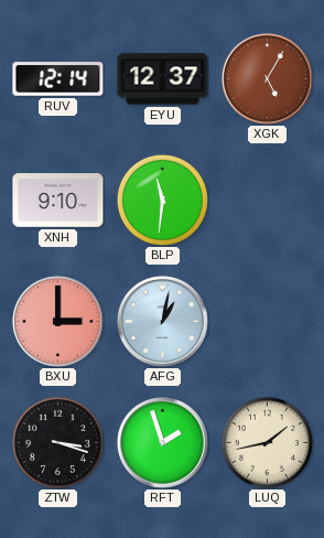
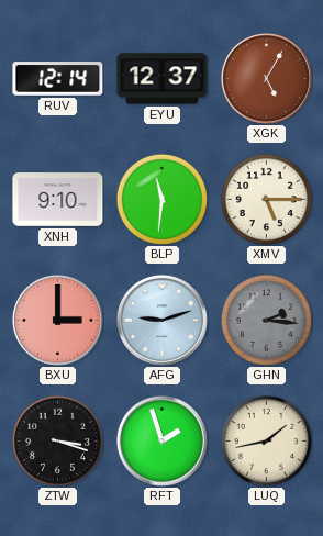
XMV: none -> 5:15 (266, 199)
AFG: 1:02 -> 9:12 (161, 320)
GHN: none -> 2:16 (266, 320)
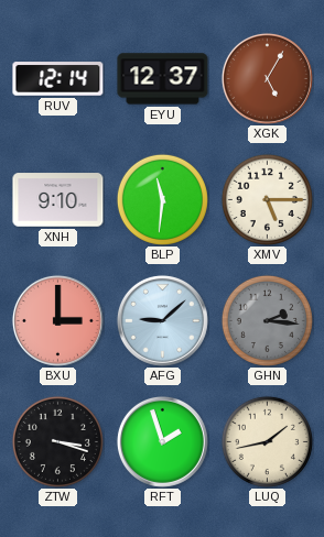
AFG: 9:12 -> 9:08 (162, 320)
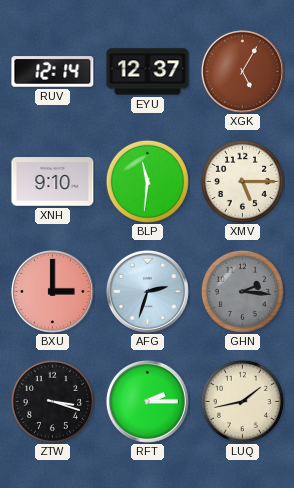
AFG: 9:08 -> 2:33 (147, 291)
RFT: 1:57 -> 2:15 (147, 401)
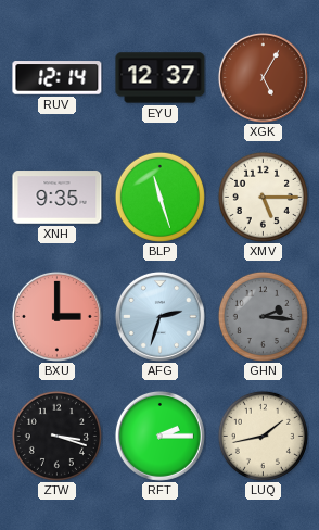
XNH: 9:10 -> 9:35 (58, 198)
BLP: 11:31 -> 11:27 (159, 197)
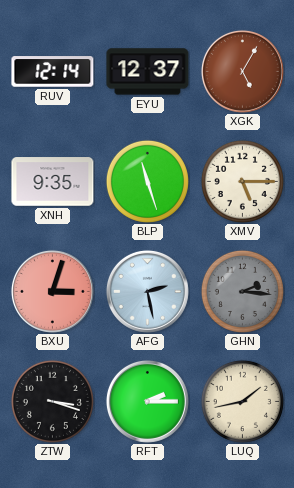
BXU: 3:00 -> 3:03 (52, 291)
AFG: 2:33 -> 2:28 (147, 291)
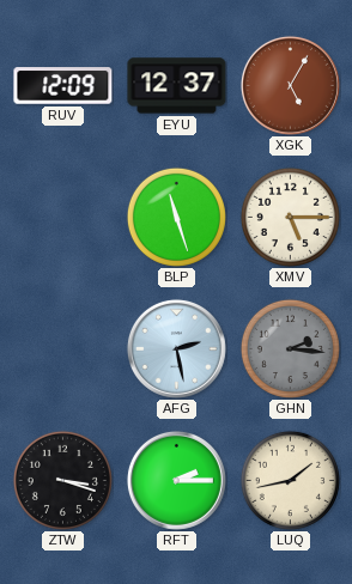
RUV: 12:14 -> 12:09 (63, 86)
XNH: 9:35 -> none (53, 182)
BXU: 3:03 -> none (52, 291)
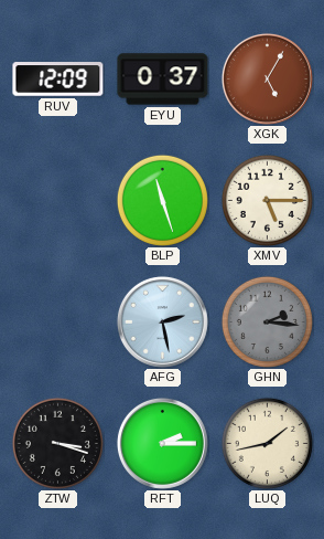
EYU: 12:37 -> 0:37 (163, 80)
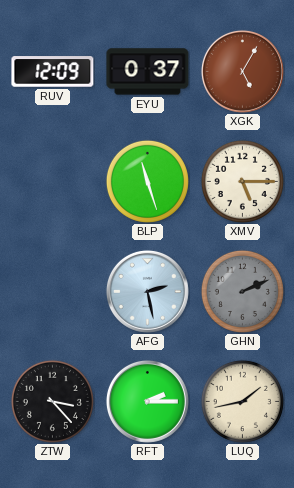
GHN: 2:16 -> 2:11 (242, 291)
ZTW: 3:18 -> 3:23 (52, 401)
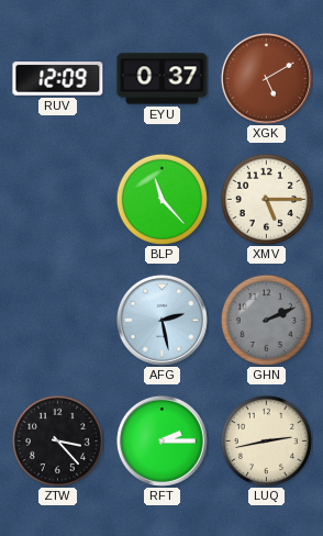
XGK: 5:05 -> 5:10 (266, 78)
BLP: 11:27 -> 11:23 (161, 199)
LUQ: 1:43 -> 2:43 (266, 440)
